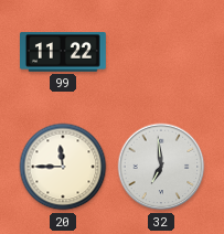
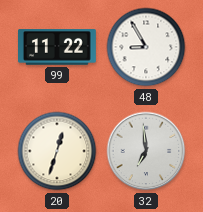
48: none -> 8:55 (146, 47)
20: 11:45 -> 12:33 (57, 151)
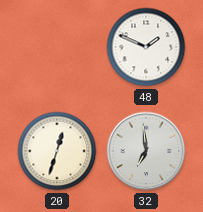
99: 11:22 -> none (58, 47)
48: 8:55 -> 1:49 (146, 47)
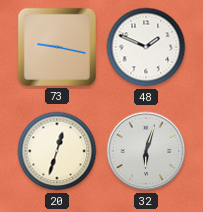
73: none -> 9:17 (57, 47)
32: 6:59 -> 6:03 (146, 151)
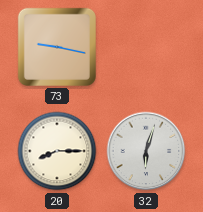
48: 1:49 -> none (146, 47)
20: 12:33 -> 8:15 (57, 151)
